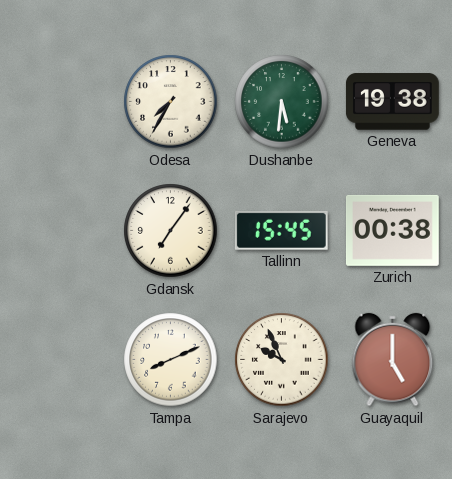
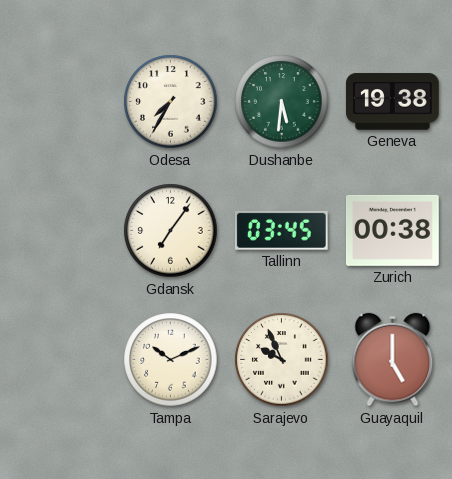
Tallinn: 15:45 -> 03:45 (281, 230)
Tampa: 8:11 -> 10:11 (171, 360)
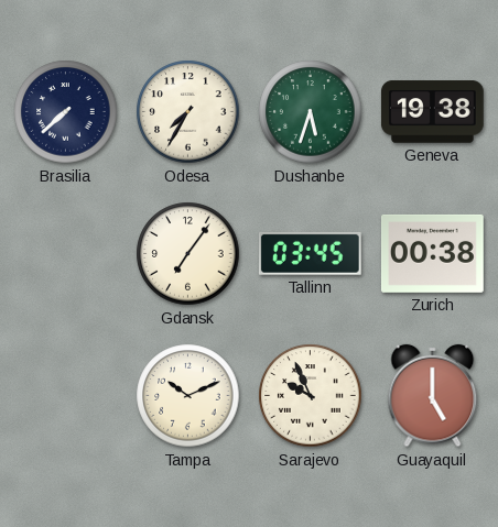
Brasilia: none -> 7:38 (66, 112)
Dushanbe: 5:31 -> 5:33 (311, 112)
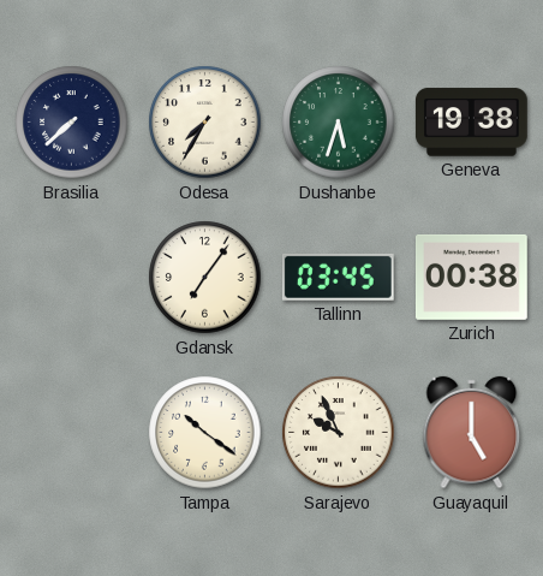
Tampa: 10:11 -> 10:21 (205, 433)
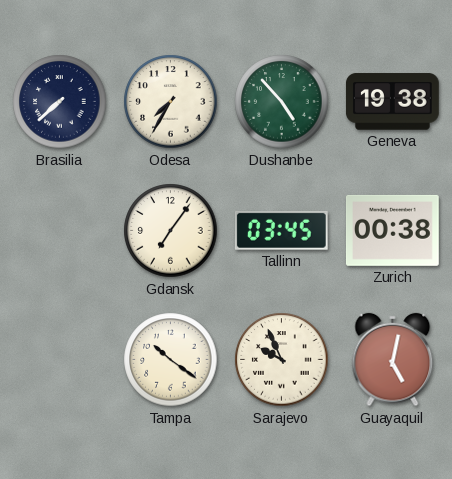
Dushanbe: 5:33 -> 4:53 (282, 102)
Guayaquil: 5:00 -> 5:02 (393, 360)
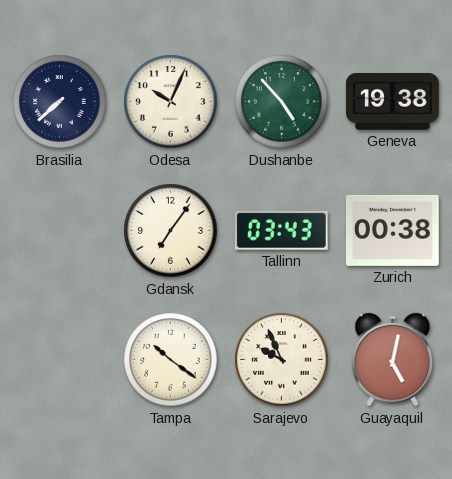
Odesa: 7:35 -> 10:04 (171, 102)
Tallinn: 03:45 -> 03:43 (281, 230)
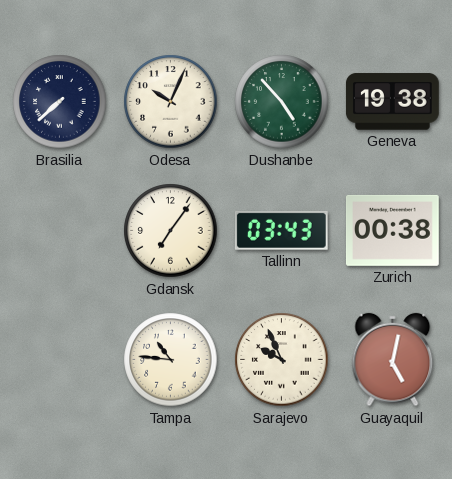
Tampa: 10:21 -> 10:46 (171, 360)
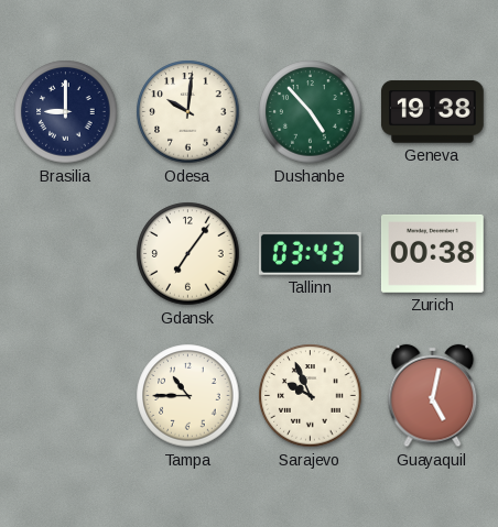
Brasilia: 7:38 -> 9:00 (66, 112)
Odesa: 10:04 -> 10:01 (188, 112)
Tampa: 10:46 -> 10:45 (188, 396)
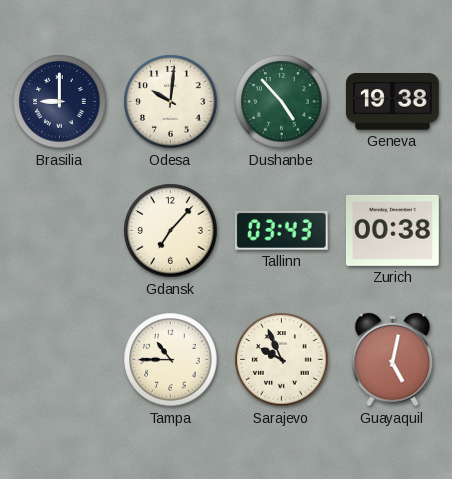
Gdansk: 7:06 -> 7:07 (171, 231)
